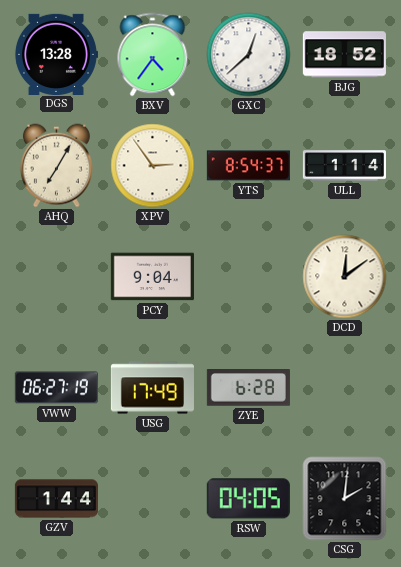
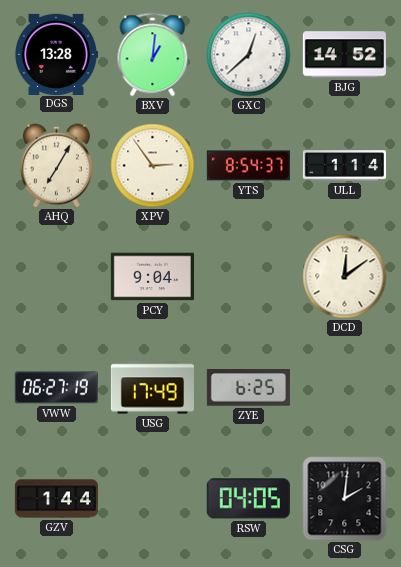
BXV: 4:36 -> 1:01 (153, 55)
BJG: 18:52 -> 14:52 (344, 55)
ZYE: 6:28 -> 6:25 (248, 388)
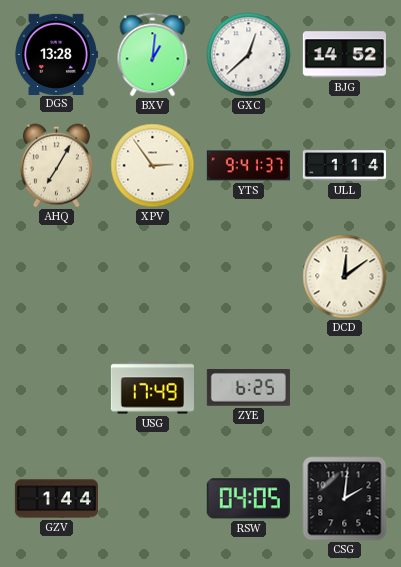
YTS: 8:54 -> 9:41 (248, 166)
PCY: 9:04 -> none (152, 277)
VWW: 06:27 -> none (56, 388)
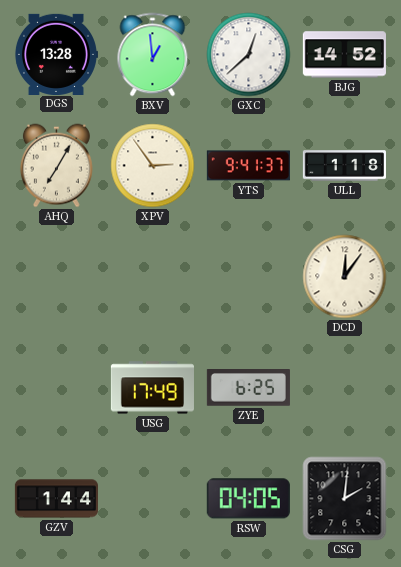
BXV: 1:01 -> 12:59 (153, 55)
ULL: 1:14 -> 1:18 (344, 166)
DCD: 12:09 -> 12:06 (345, 277)
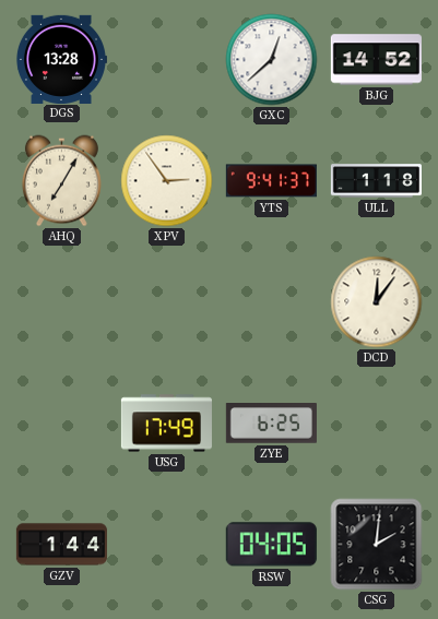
BXV: 12:59 -> none (153, 55)
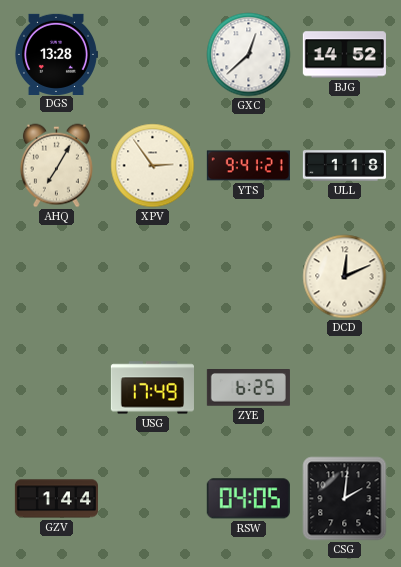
YTS: 9:41:37 -> 9:41:21 (248, 166)
DCD: 12:06 -> 12:11 (345, 277)
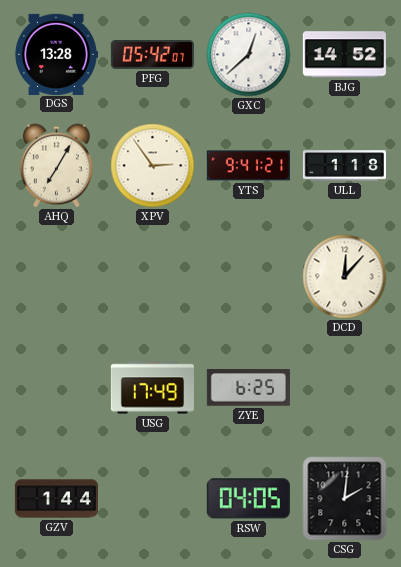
PFG: none -> 05:42 (152, 55)
DCD: 12:11 -> 12:07 (345, 277)
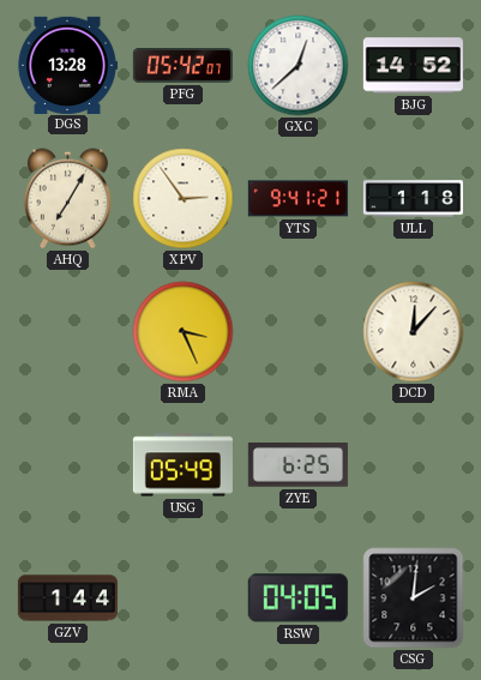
RMA: none -> 3:26 (184, 332)
USG: 17:49 -> 05:49 (182, 465)
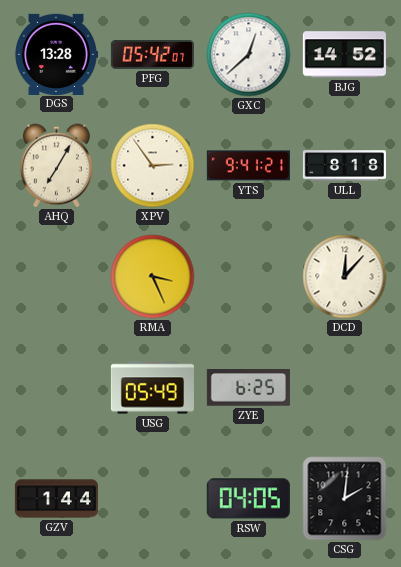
ULL: 1:18 -> 8:18 (344, 166)
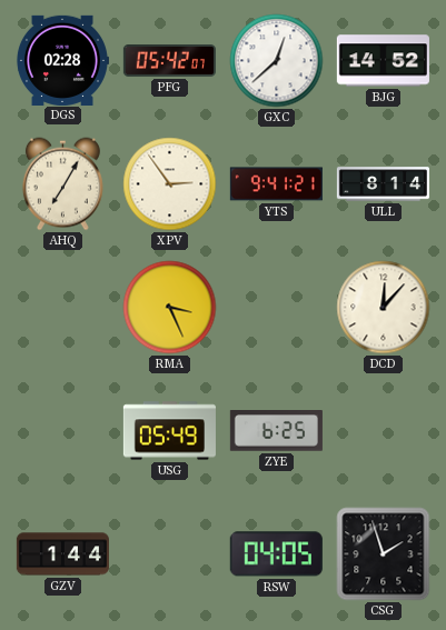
DGS: 13:28 -> 02:28 (62, 60)
ULL: 8:18 -> 8:14 (383, 184)
CSG: 2:01 -> 1:57 (384, 554)
